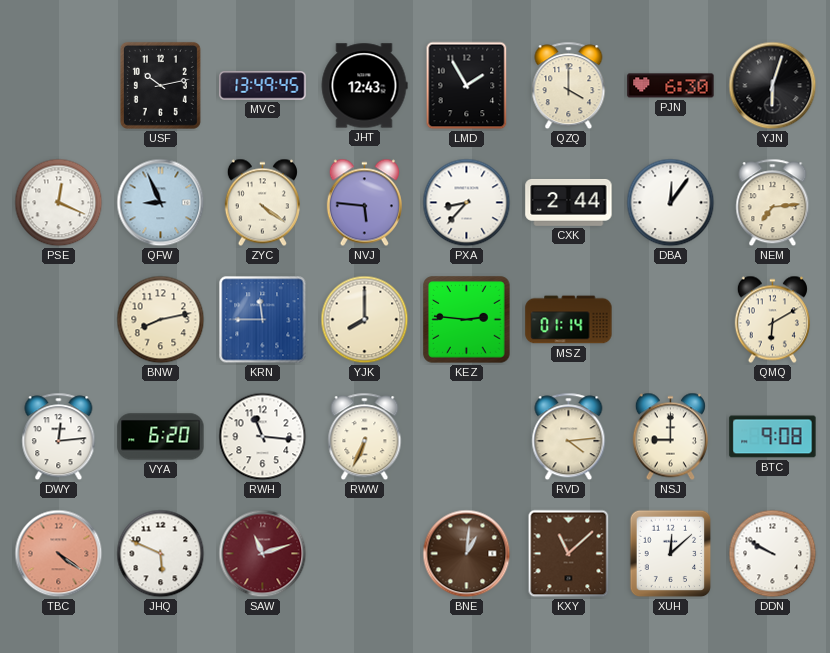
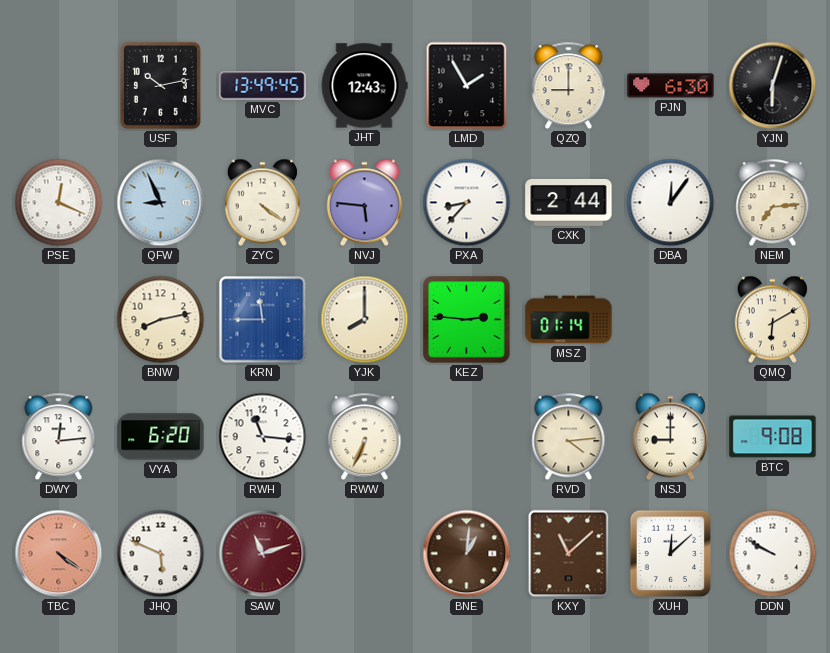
QZQ: 4:00 -> 9:00 (569, 86)
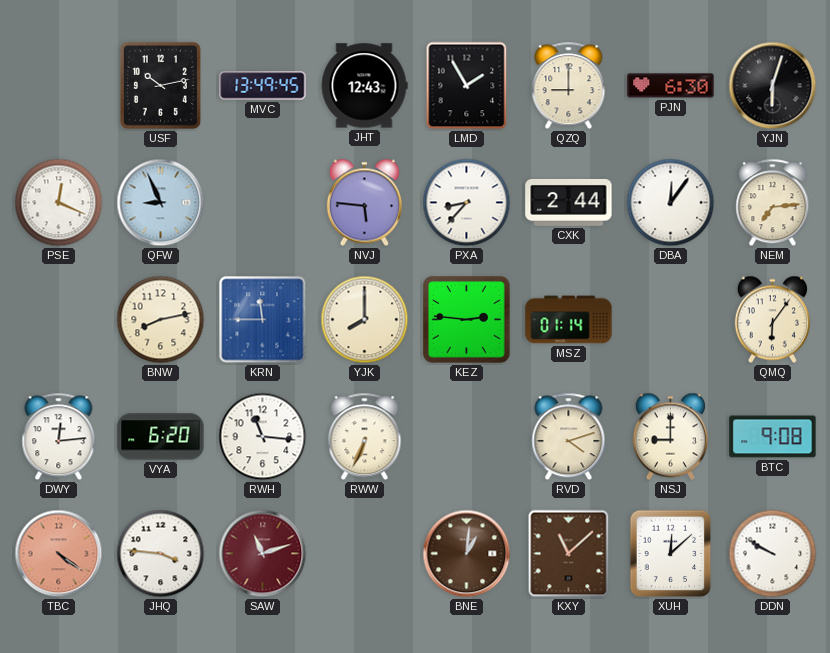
ZYC: 4:21 -> none (262, 203)
QMQ: 6:10 -> 6:06 (772, 320)
RVD: 4:14 -> 4:12 (569, 437)
JHQ: 5:49 -> 3:46 (161, 554)
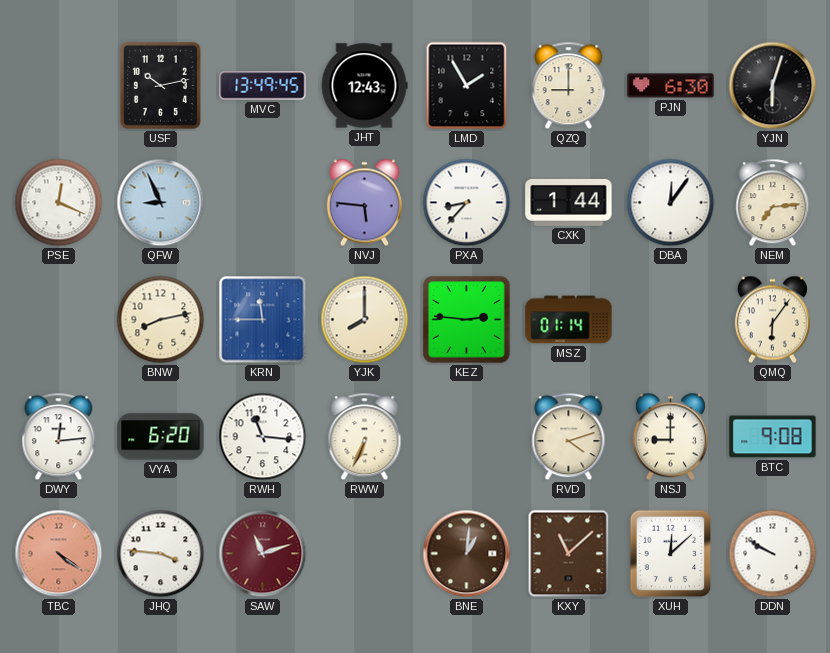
CXK: 2:44 -> 1:44 (569, 202)
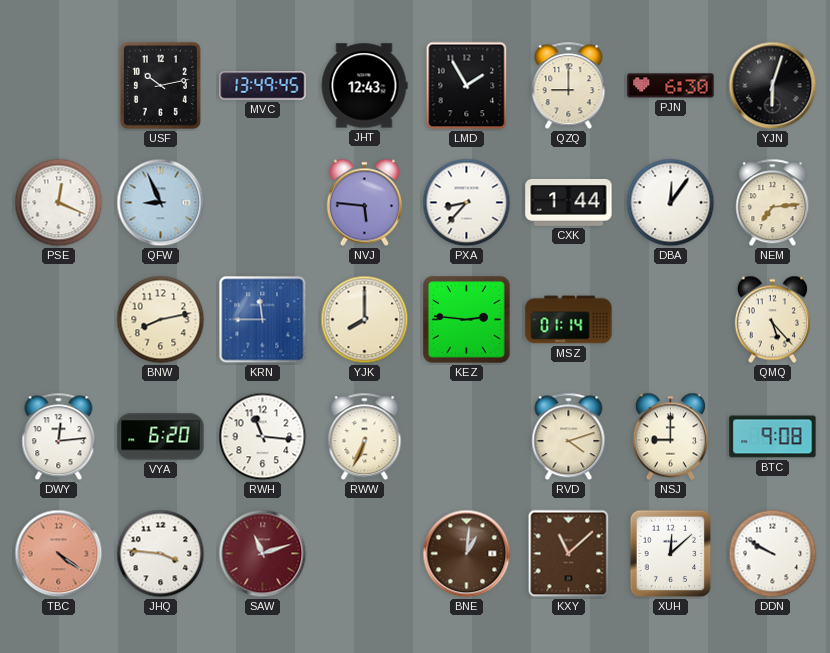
QMQ: 6:06 -> 5:23 (772, 320)
